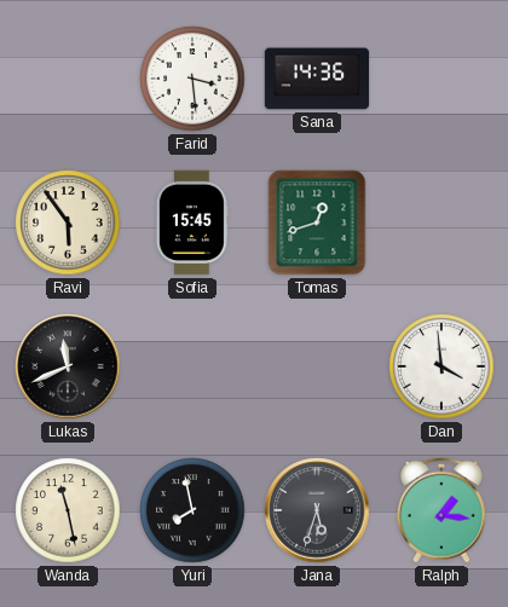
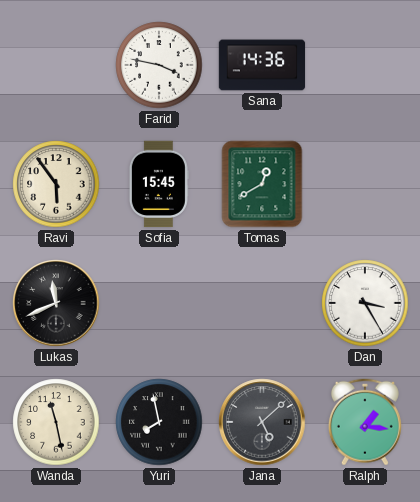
Farid: 3:29 -> 3:47 (159, 65)
Tomas: 12:42 -> 12:40 (262, 184)
Dan: 3:59 -> 3:25 (365, 303)
Jana: 5:33 -> 5:08 (262, 422)
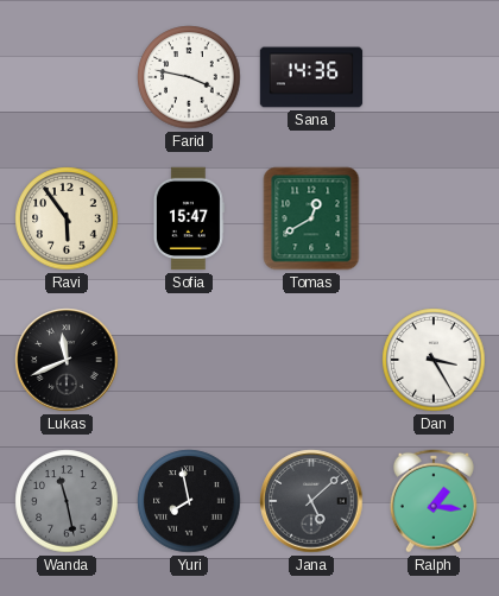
Sofia: 15:45 -> 15:47 (189, 218)
Wanda dial: cream -> grey (67, 501)
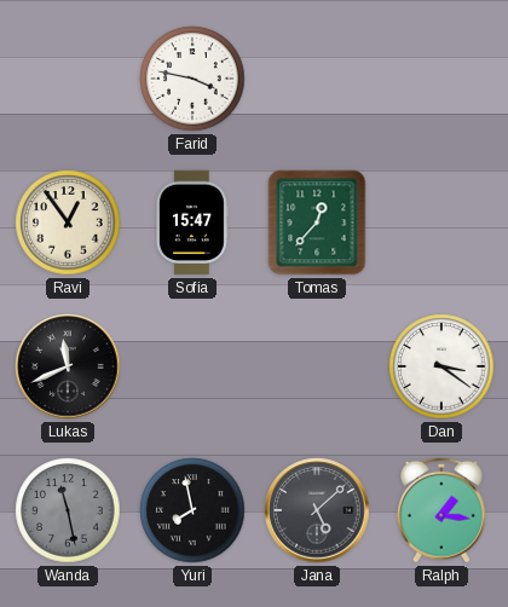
Sana: 14:36 -> none (311, 77)
Ravi: 5:54 -> 12:54 (68, 222)
Tomas: 12:40 -> 12:37 (317, 222)
Dan: 3:25 -> 3:21 (441, 366)
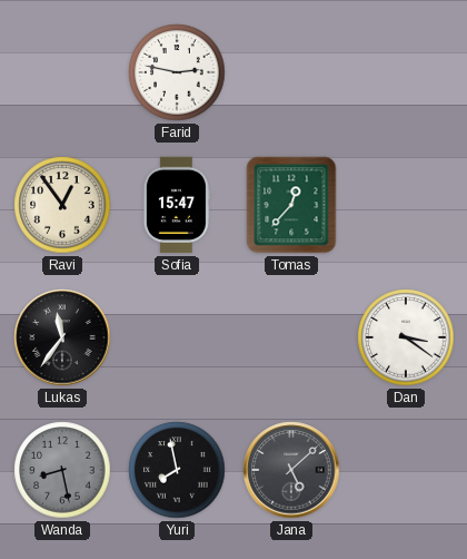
Farid: 3:47 -> 2:47 (177, 72)
Lukas: 11:41 -> 11:36 (62, 337)
Wanda: 11:28 -> 8:28 (62, 470)
Ralph: 1:16 -> none (441, 510)
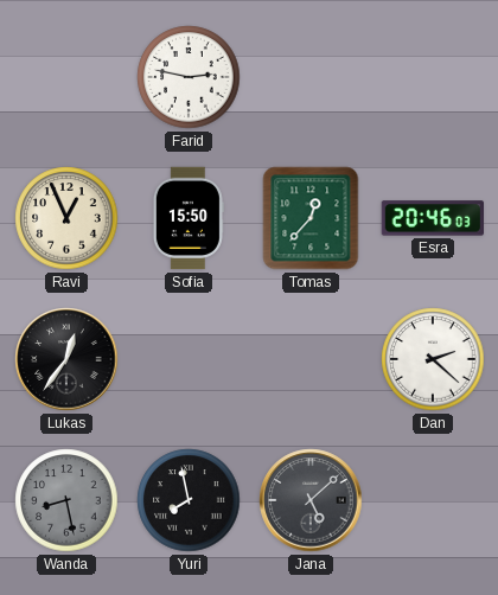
Ravi: 12:54 -> 12:56 (66, 218)
Sofia: 15:47 -> 15:50 (189, 218)
Esra: none -> 20:46 (432, 218)
Lukas: 11:36 -> 12:36 (66, 359)
Dan: 3:21 -> 2:22 (433, 359)
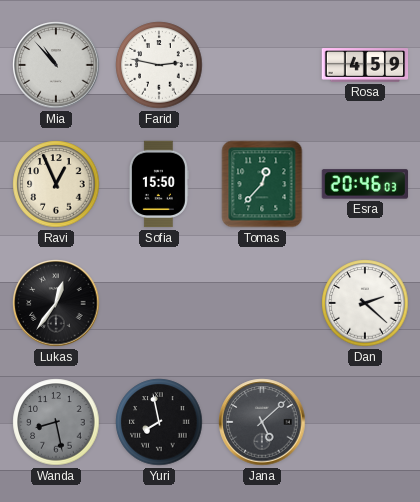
Mia: none -> 10:53 (56, 65)
Rosa: none -> 4:59 (365, 65)
